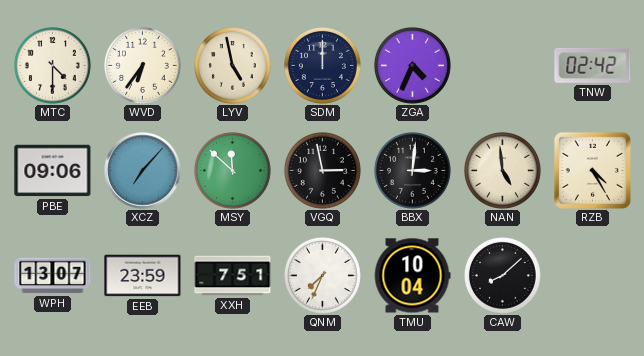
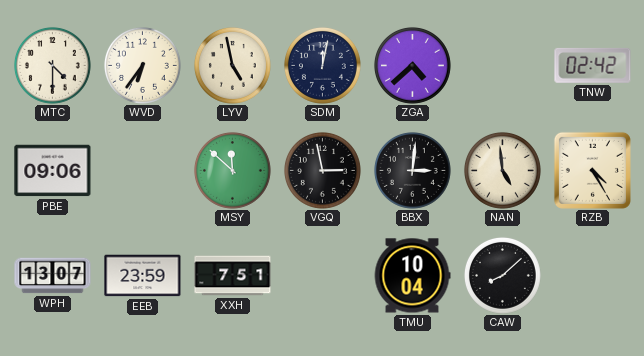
SDM: 12:00 -> 12:02 (322, 65)
ZGA: 4:34 -> 4:38 (412, 65)
XCZ: 7:07 -> none (143, 171)
QNM: 7:34 -> none (322, 275)
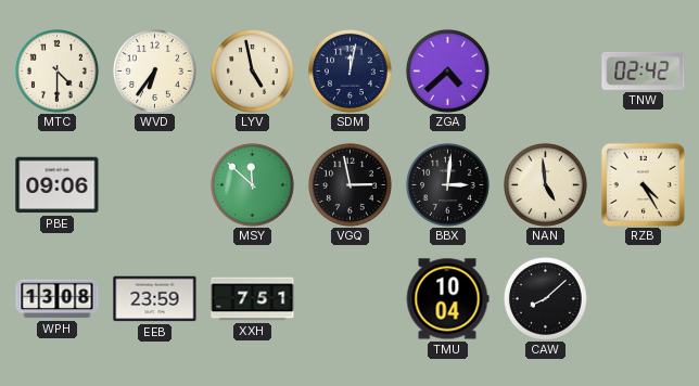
WPH: 13:07 -> 13:08 (58, 299)
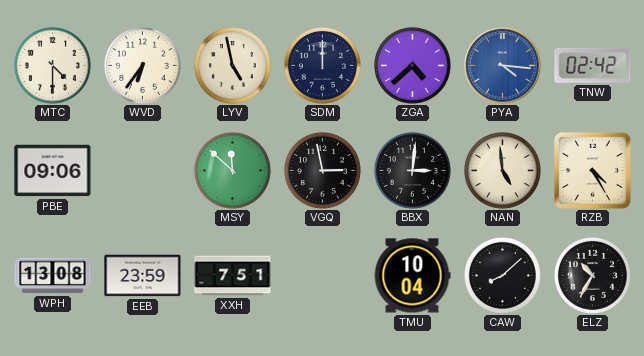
SDM: 12:02 -> 12:00 (322, 65)
PYA: none -> 4:16 (503, 66)
ELZ: none -> 10:35 (592, 275)
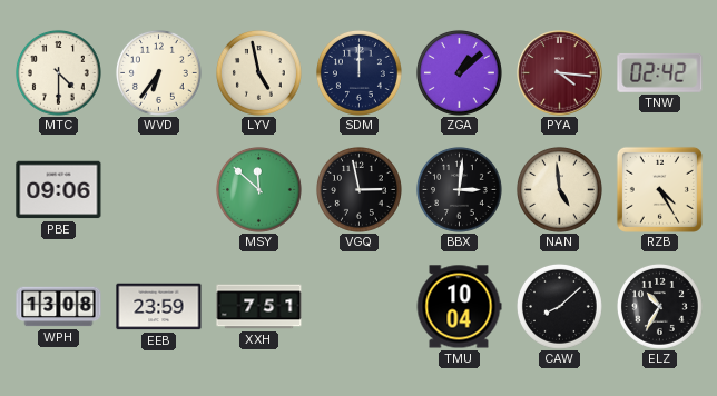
ZGA: 4:38 -> 1:08 (459, 72)
PYA dial: blue -> burgundy (560, 73)
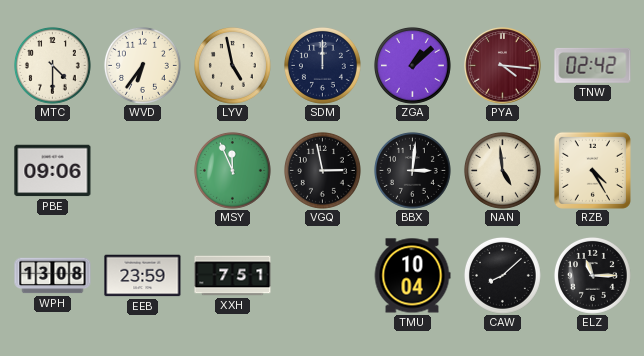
MSY: 11:52 -> 11:56 (232, 170)
ELZ: 10:35 -> 11:15 (592, 275)
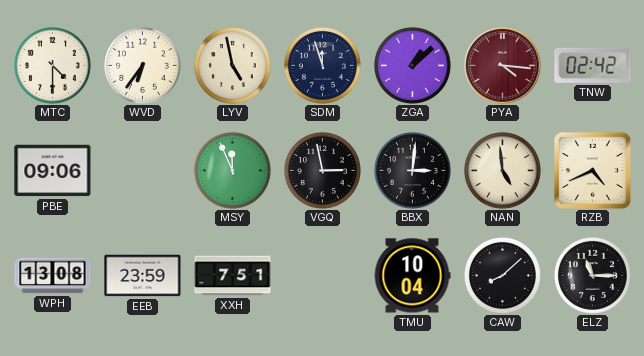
SDM: 12:00 -> 11:57 (322, 65)
RZB: 4:25 -> 4:41 (592, 170)
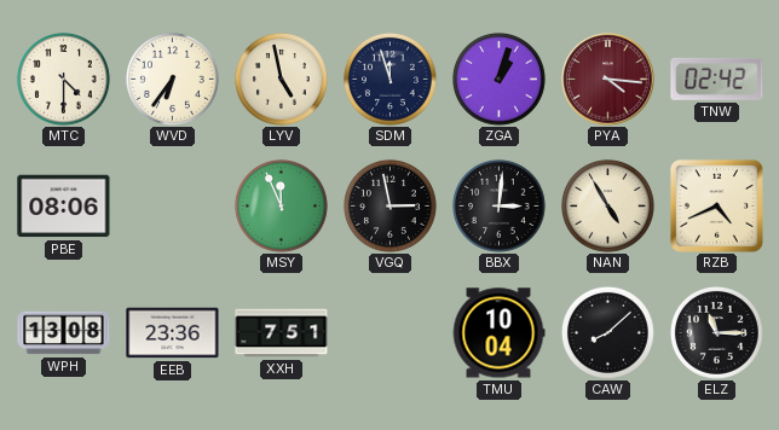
ZGA: 1:08 -> 1:03 (498, 79)
PBE: 09:06 -> 08:06 (64, 207)
NAN: 4:59 -> 4:55 (607, 205)
EEB: 23:59 -> 23:36 (173, 333)
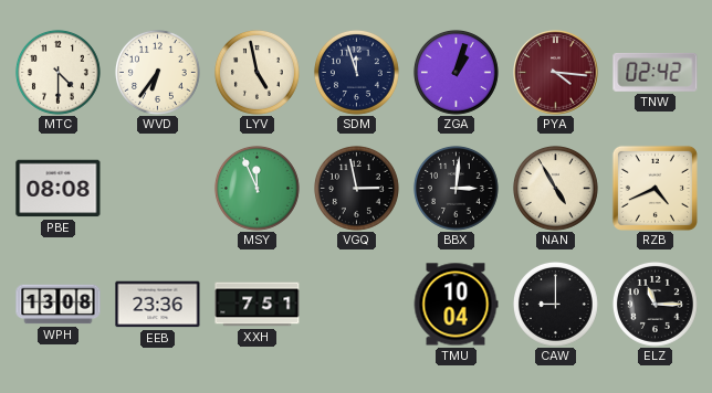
PBE: 08:06 -> 08:08 (59, 189)
CAW: 8:08 -> 9:00 (555, 304)
